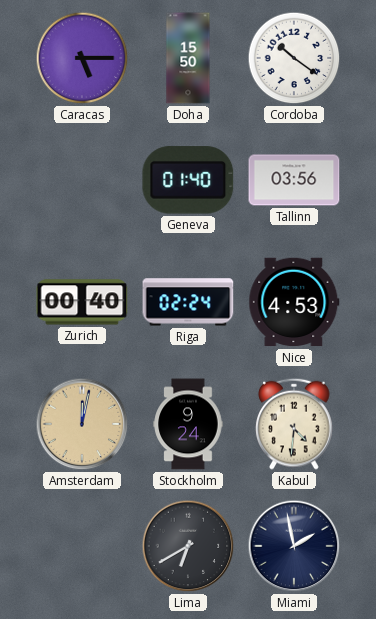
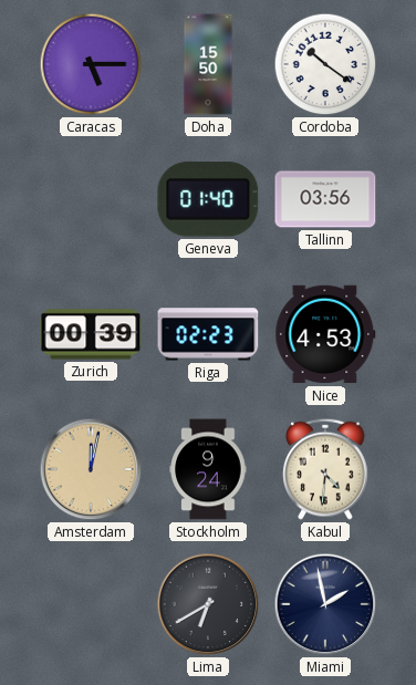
Zurich: 00:40 -> 00:39 (91, 334)
Riga: 02:24 -> 02:23 (208, 334)
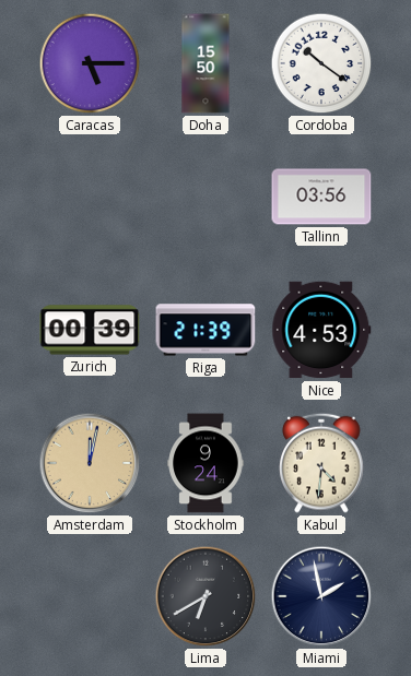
Geneva: 01:40 -> none (208, 199)
Riga: 02:23 -> 21:39 (205, 330)
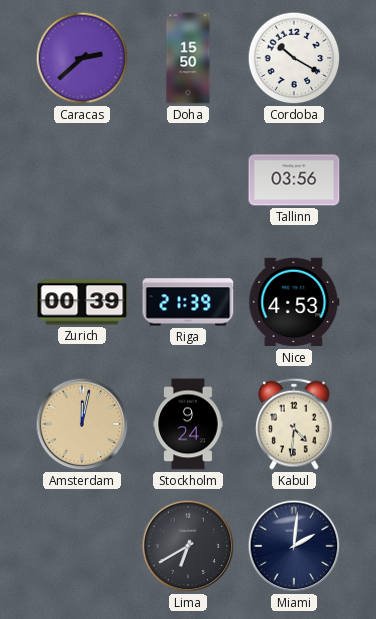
Caracas: 5:15 -> 2:38 (82, 58)
Cordoba: 10:21 -> 10:20 (294, 58)
Miami: 1:58 -> 2:01 (294, 546)
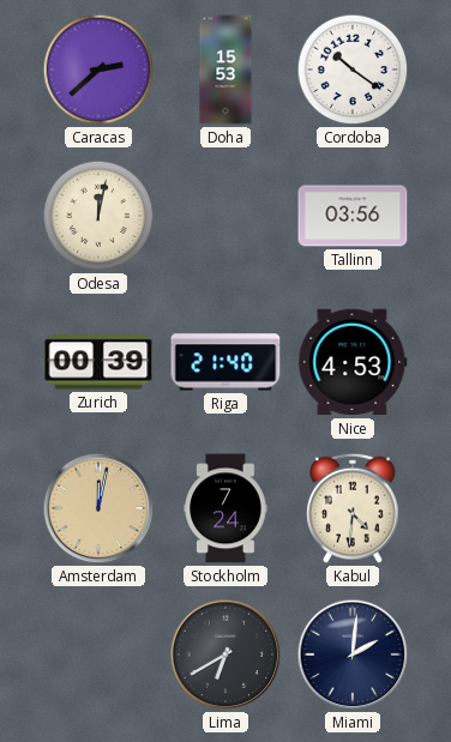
Doha: 15:50 -> 15:53 (225, 70)
Cordoba: 10:20 -> 10:21 (353, 70)
Odesa: none -> 12:02 (98, 216)
Riga: 21:39 -> 21:40 (225, 362)
Stockholm: 9:24 -> 7:24 (225, 508)
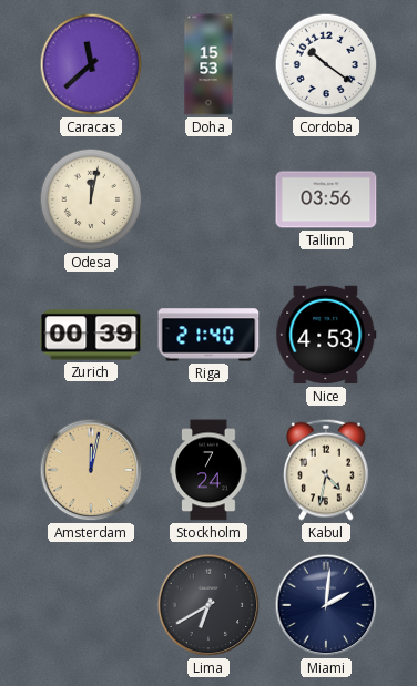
Caracas: 2:38 -> 11:38 (91, 64)
Kabul: 4:31 -> 4:32 (326, 470)
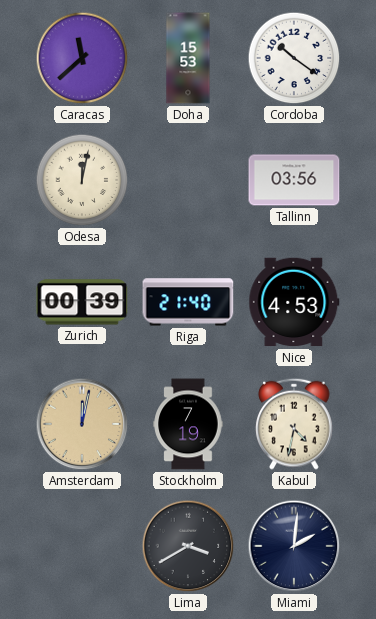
Stockholm: 7:24 -> 7:19 (188, 424)
Lima: 6:40 -> 3:40 (188, 546)
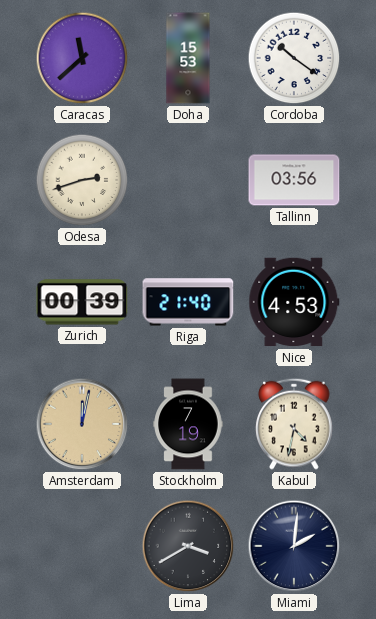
Odesa: 12:02 -> 2:42 (82, 180)
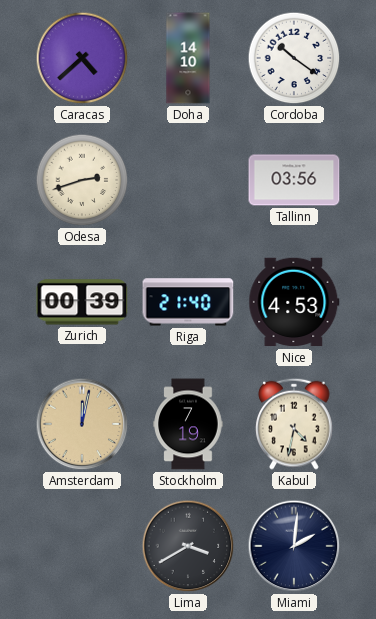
Caracas: 11:38 -> 4:38 (82, 58)
Doha: 15:53 -> 14:10 (188, 58)
